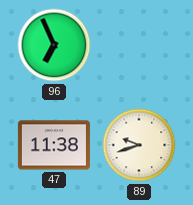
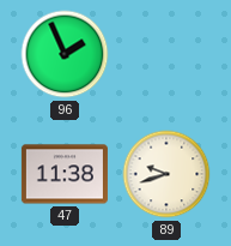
96: 6:56 -> 1:56 (65, 54)
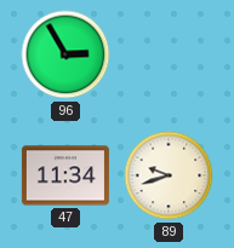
96: 1:56 -> 2:55 (65, 54)
47: 11:38 -> 11:34 (65, 175)
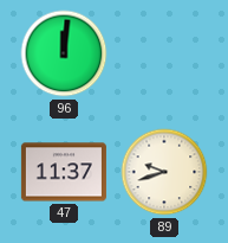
96: 2:55 -> 12:01 (64, 53)
47: 11:34 -> 11:37 (64, 172)
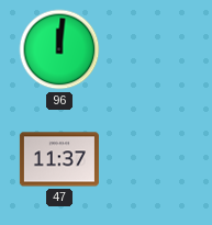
89: 9:42 -> none (164, 172)
